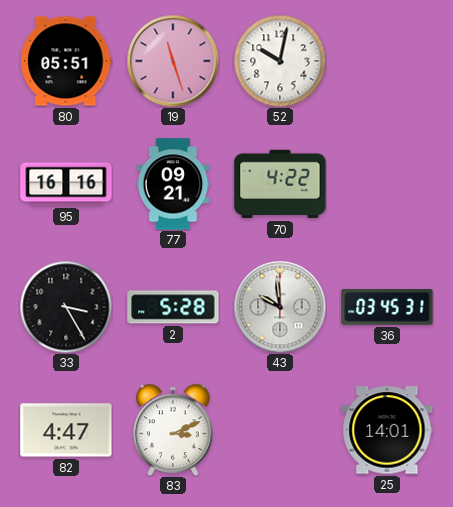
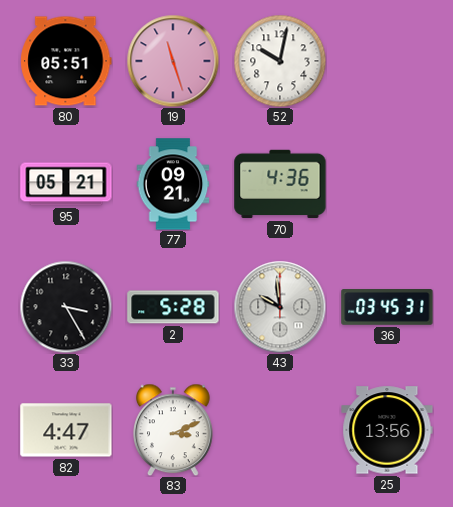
95: 16:16 -> 05:21 (66, 184)
70: 4:22 -> 4:36 (280, 184)
25: 14:01 -> 13:56 (387, 430)
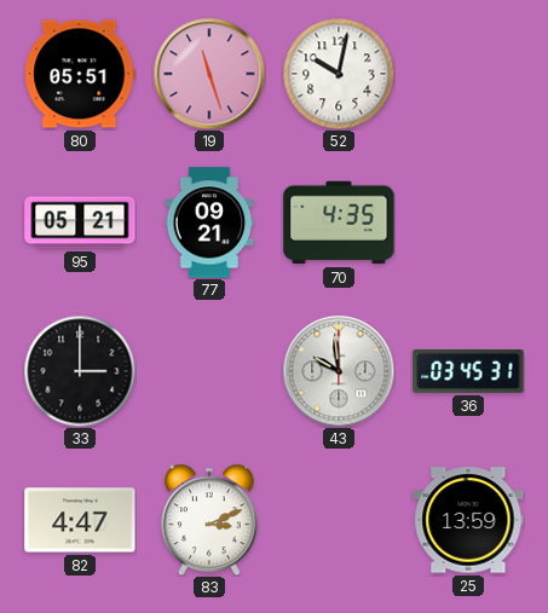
70: 4:36 -> 4:35 (339, 222)
33: 3:25 -> 3:00 (80, 371)
2: 5:28 -> none (173, 307)
25: 13:56 -> 13:59 (468, 520)
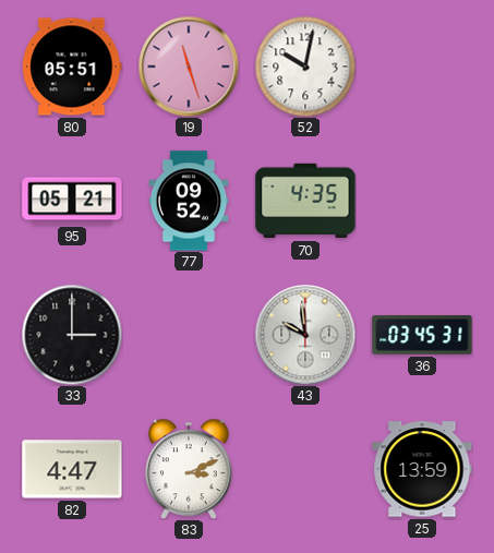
77: 09:21 -> 09:52 (189, 201)
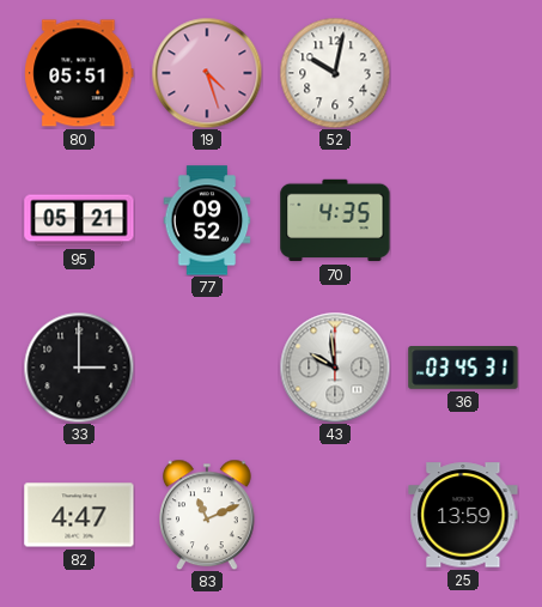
19: 11:27 -> 4:27 (207, 73)
83: 3:11 -> 11:11 (208, 515)
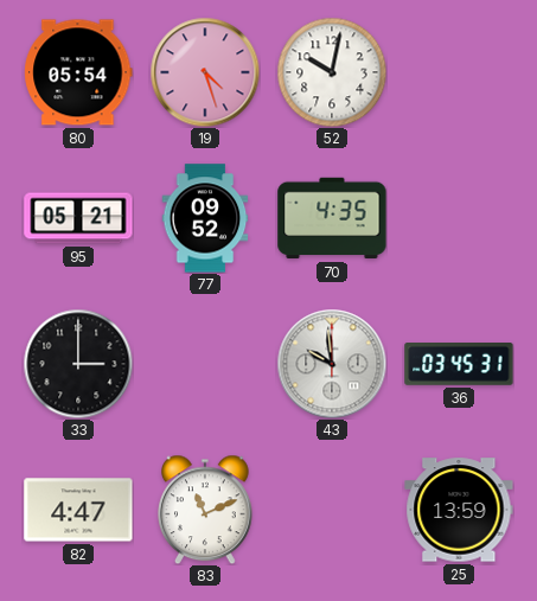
80: 05:51 -> 05:54 (78, 72)
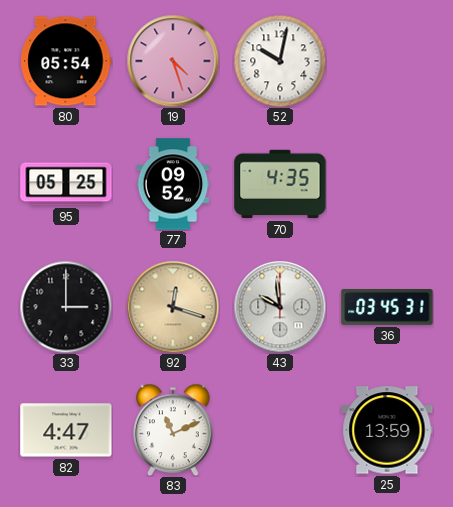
95: 05:21 -> 05:25 (66, 184)
92: none -> 12:18 (173, 307)
